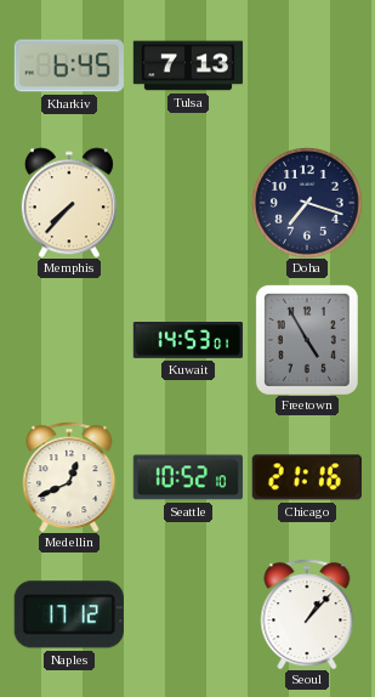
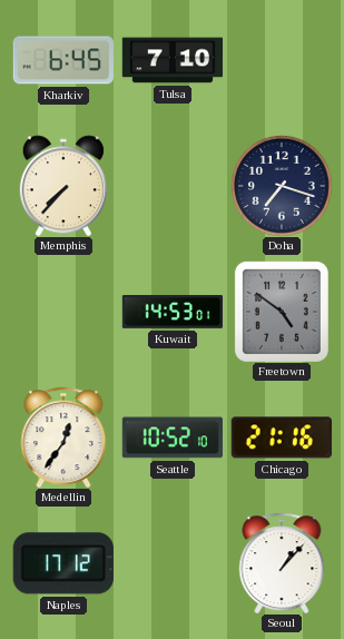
Tulsa: 7:13 -> 7:10 (173, 60)
Freetown: 4:55 -> 4:51 (282, 312)
Medellin: 12:41 -> 12:36 (63, 438)
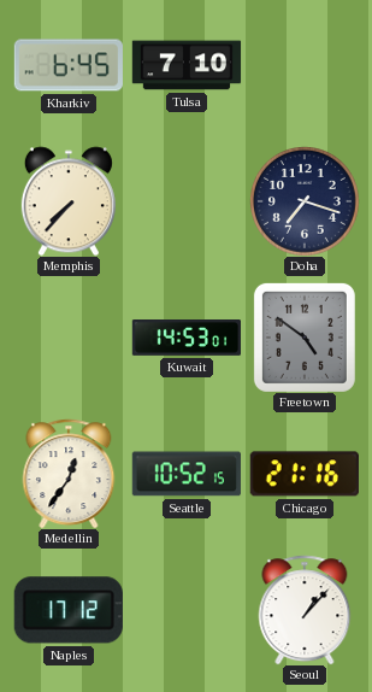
Seattle: 10:52:10 -> 10:52:15 (187, 474)
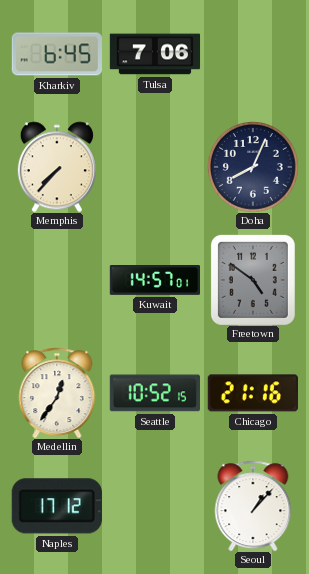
Tulsa: 7:10 -> 7:06 (155, 54)
Doha: 7:18 -> 8:04 (253, 167)
Kuwait: 14:53 -> 14:57 (154, 281)
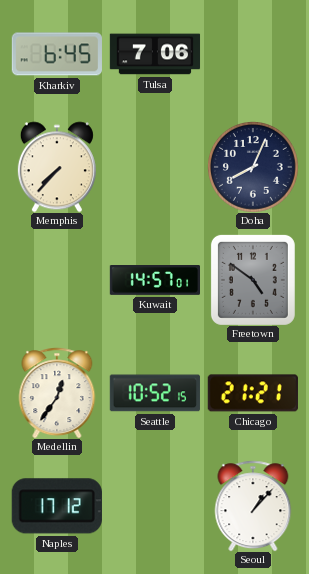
Chicago: 21:16 -> 21:21 (253, 393)
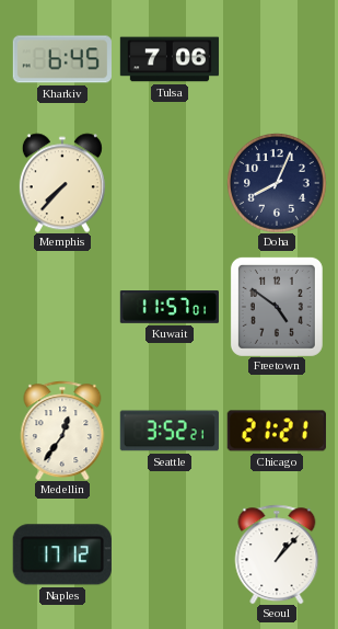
Kuwait: 14:57 -> 11:57 (168, 308)
Seattle: 10:52 -> 3:52 (170, 431)
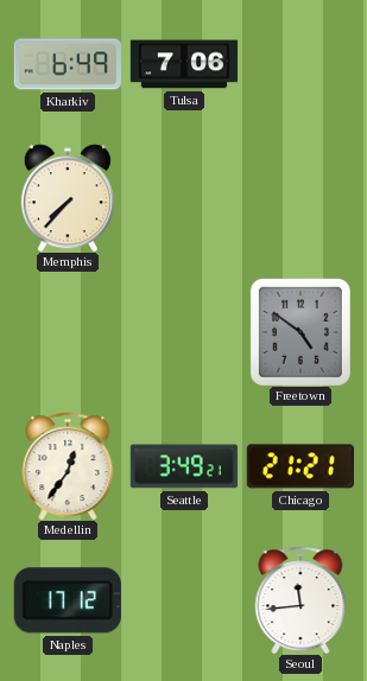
Kharkiv: 6:45 -> 6:49 (68, 64)
Doha: 8:04 -> none (277, 183)
Kuwait: 11:57 -> none (168, 308)
Seattle: 3:52 -> 3:49 (184, 466)
Seoul: 1:07 -> 11:44 (300, 600)
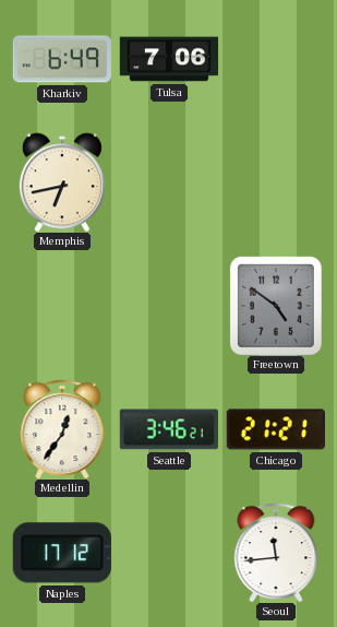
Memphis: 7:37 -> 6:43 (62, 182)
Seattle: 3:49 -> 3:46 (169, 429)
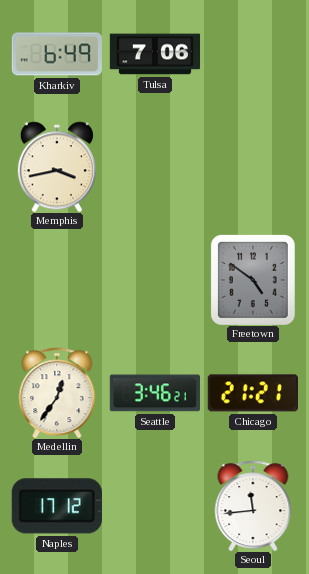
Memphis: 6:43 -> 3:43 (57, 167)
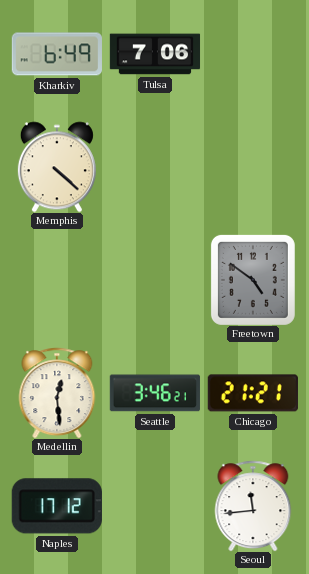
Memphis: 3:43 -> 4:22 (57, 167)
Medellin: 12:36 -> 12:29 (57, 393)
